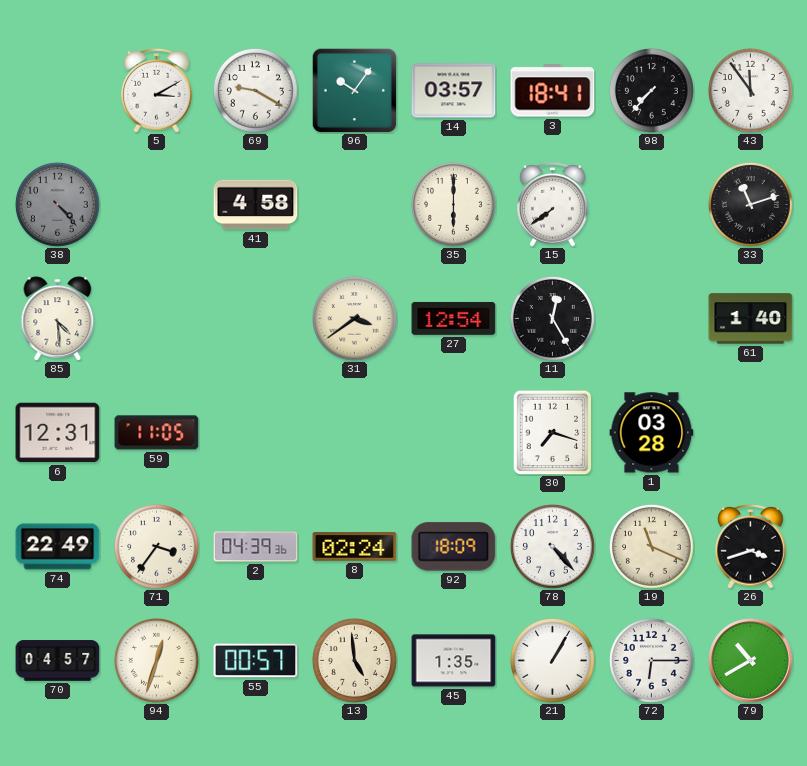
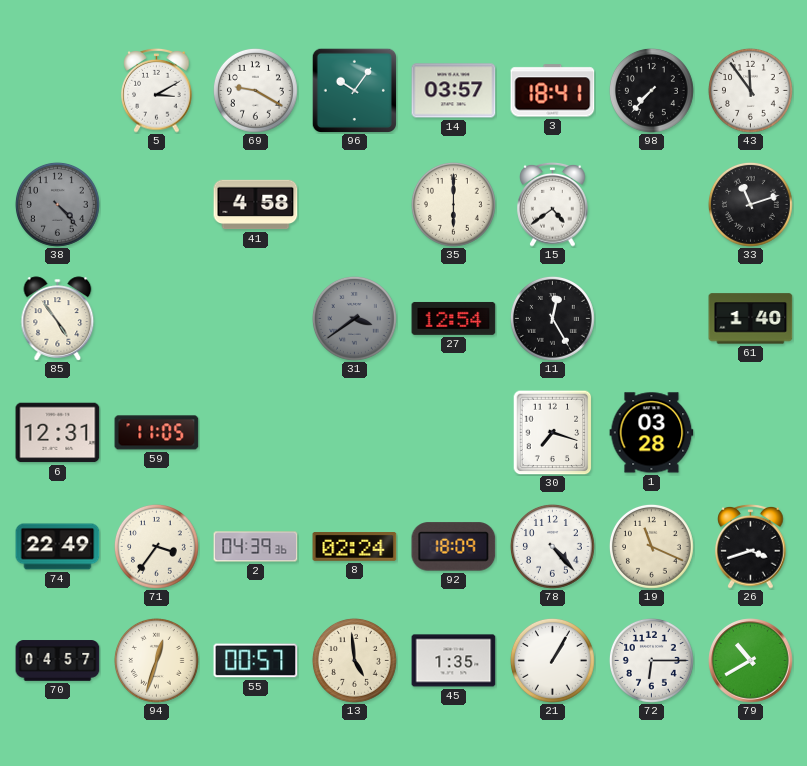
15: 7:39 -> 4:39 (553, 205)
85: 4:29 -> 4:54 (58, 319)
31 dial: cream -> grey (354, 318)
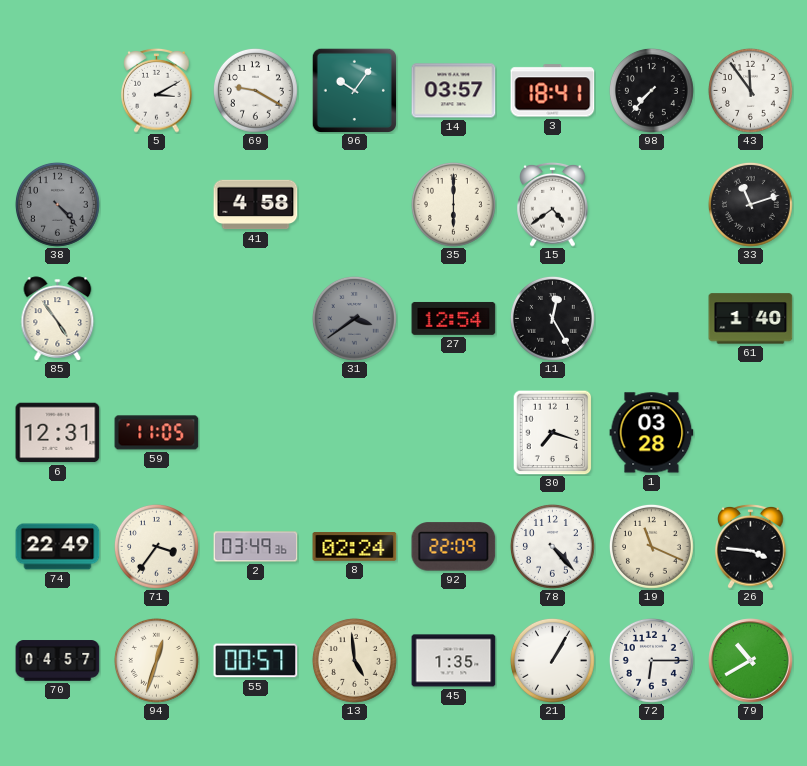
2: 04:39 -> 03:49 (256, 547)
92: 18:09 -> 22:09 (454, 547)
26: 3:42 -> 3:46 (751, 547)
